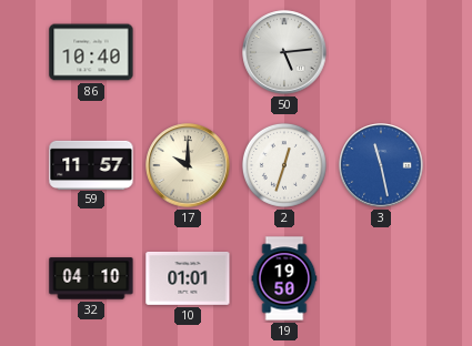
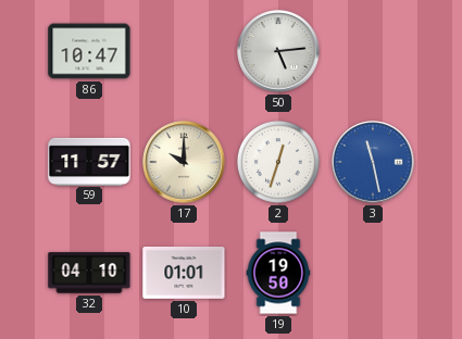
86: 10:40 -> 10:47 (89, 51)
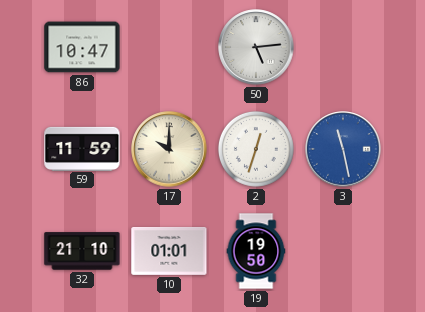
59: 11:57 -> 11:59 (82, 148)
32: 04:10 -> 21:10 (82, 251)
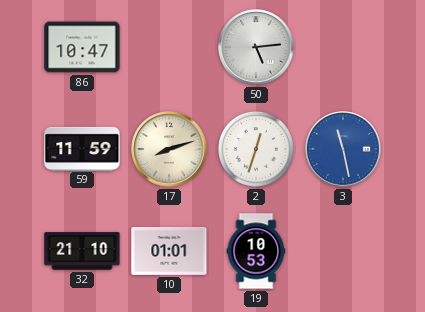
17: 10:00 -> 8:12 (169, 149)
19: 19:50 -> 10:53 (256, 251)
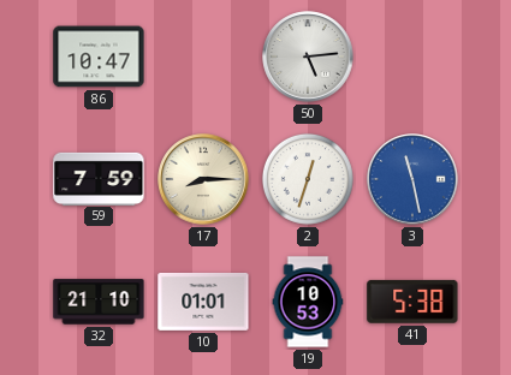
59: 11:59 -> 7:59 (99, 178)
17: 8:12 -> 8:15 (203, 179)
41: none -> 5:38 (412, 302)
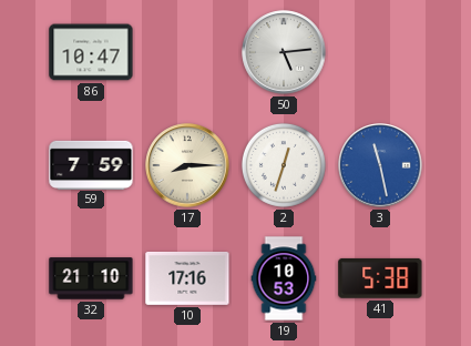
10: 01:01 -> 17:16 (187, 278)
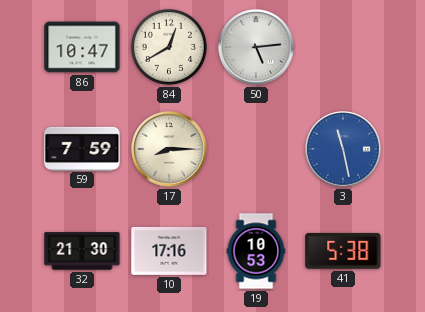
84: none -> 12:40 (169, 47)
2: 12:33 -> none (284, 165)
32: 21:10 -> 21:30 (82, 251)
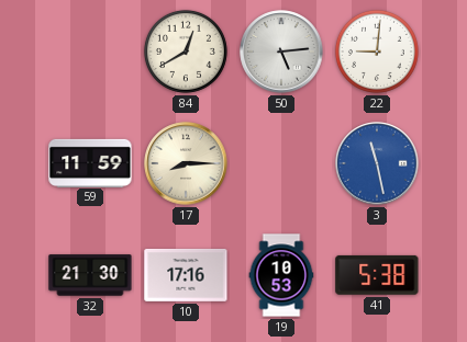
86: 10:47 -> none (82, 47)
22: none -> 9:01 (377, 52)
59: 7:59 -> 11:59 (90, 162)
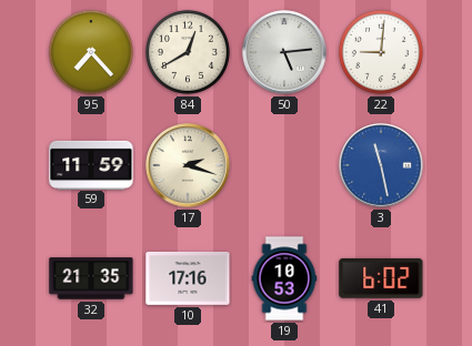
95: none -> 7:23 (91, 52)
17: 8:15 -> 2:18 (188, 165)
32: 21:30 -> 21:35 (91, 278)
41: 5:38 -> 6:02 (381, 278)
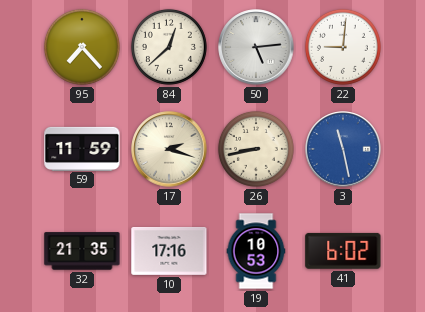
84: 12:40 -> 12:38 (169, 47)
26: none -> 8:43 (256, 149)
